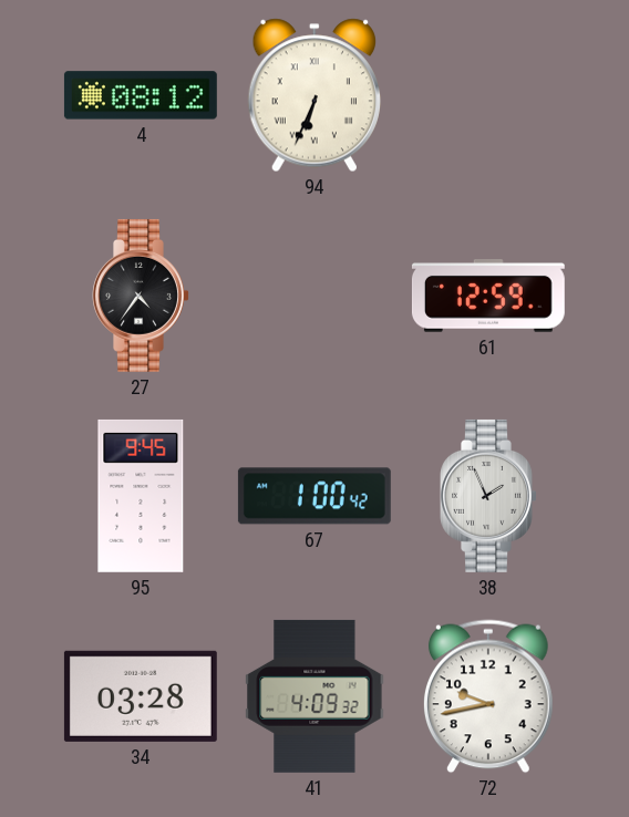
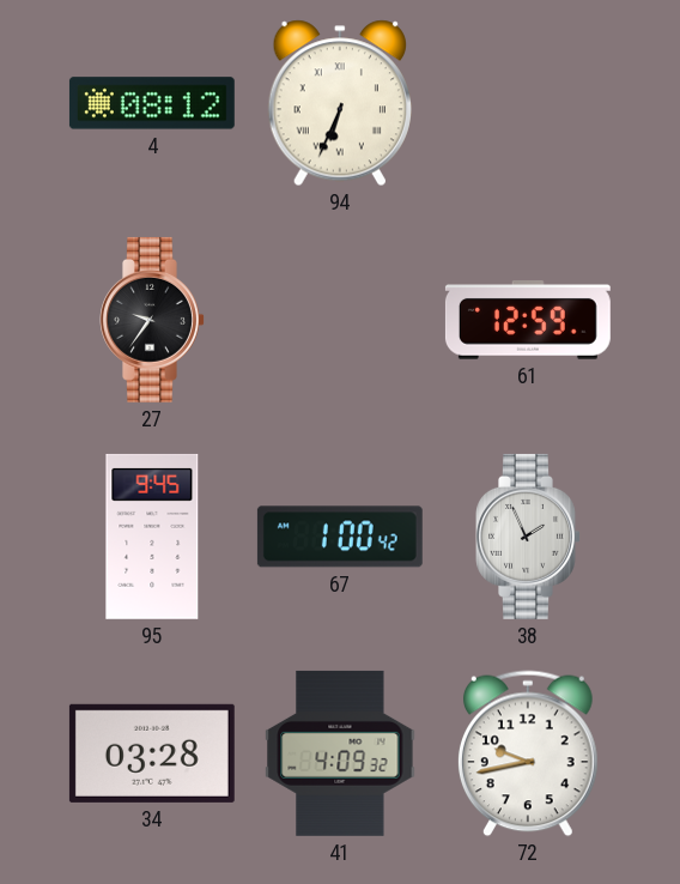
27: 4:36 -> 9:36 (152, 320)
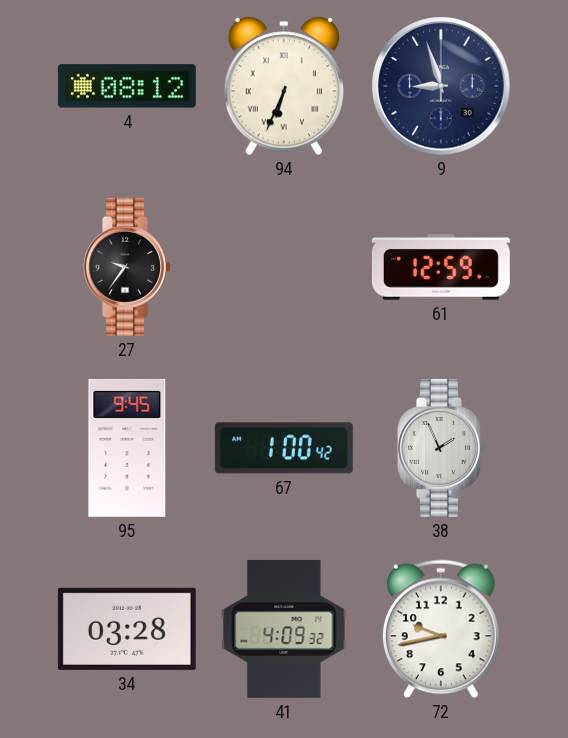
9: none -> 8:57 (441, 86)
